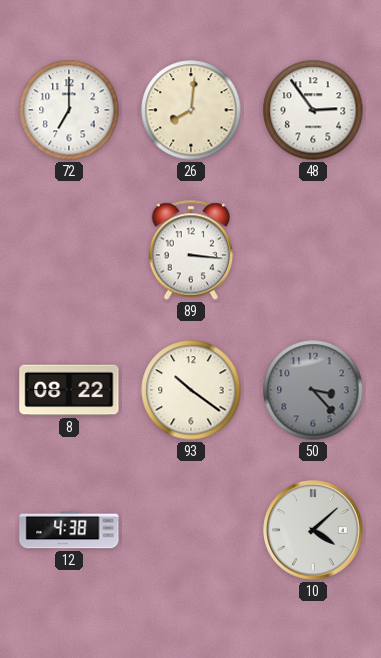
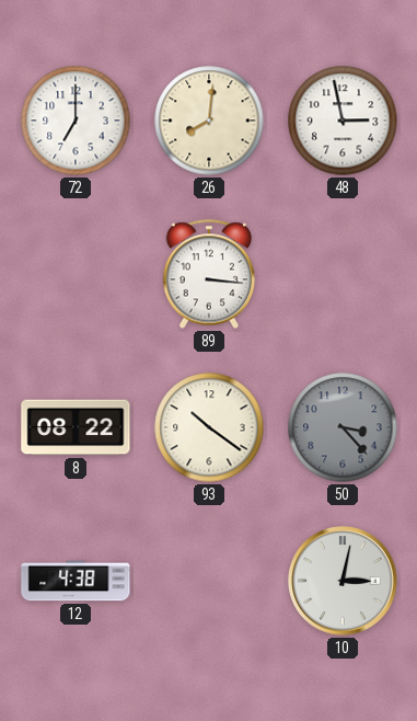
48: 2:54 -> 2:58 (343, 121)
10: 4:08 -> 3:02 (343, 581)
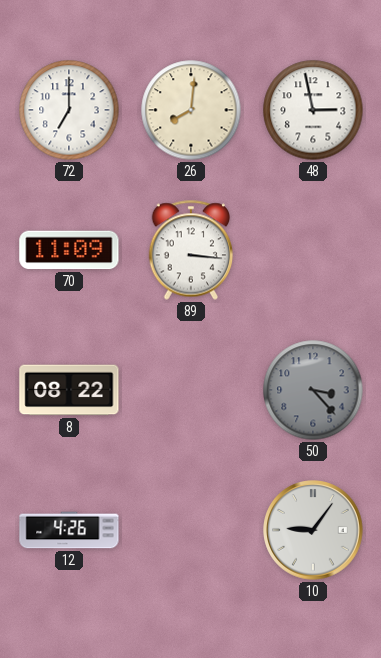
70: none -> 11:09 (69, 250)
93: 10:21 -> none (209, 427)
12: 4:38 -> 4:26 (69, 530)
10: 3:02 -> 9:06 (313, 530)
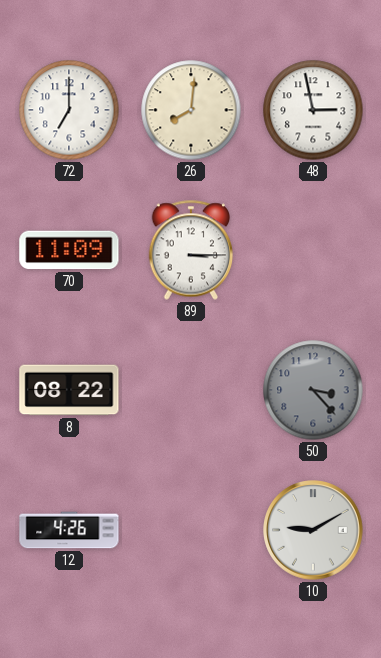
89: 3:16 -> 3:15 (191, 250)
10: 9:06 -> 9:10 (313, 530)
